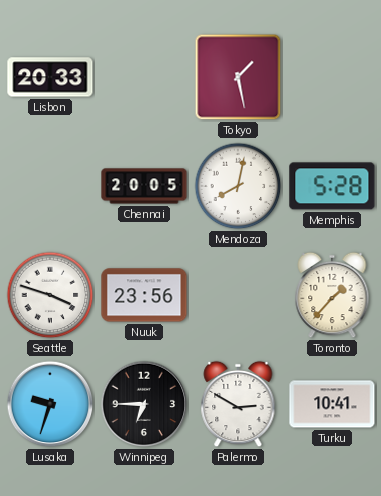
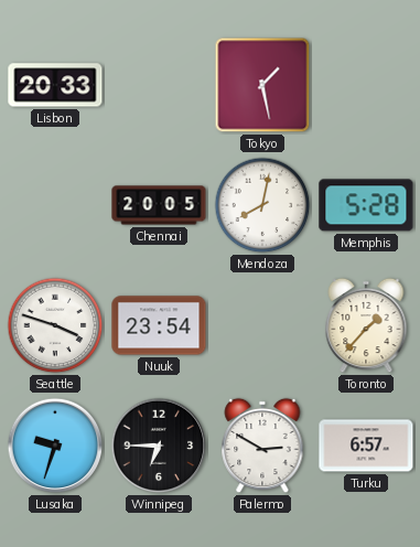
Nuuk: 23:56 -> 23:54 (159, 325)
Turku: 10:41 -> 6:57 (366, 446)
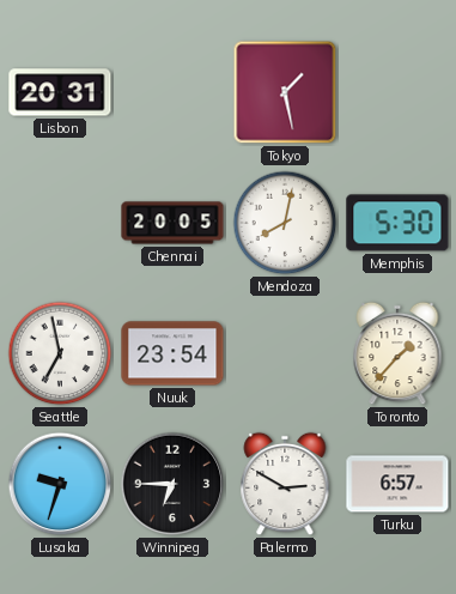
Lisbon: 20:33 -> 20:31 (60, 92)
Memphis: 5:28 -> 5:30 (397, 223)
Seattle: 3:48 -> 6:58 (60, 353)
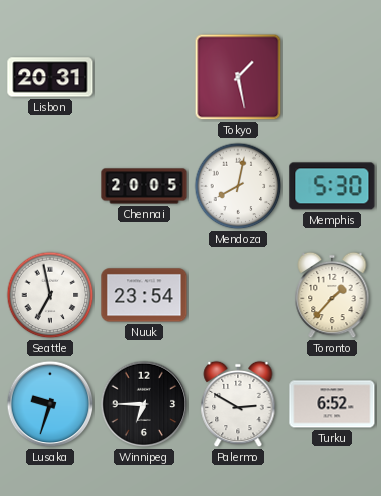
Turku: 6:57 -> 6:52 (332, 404)
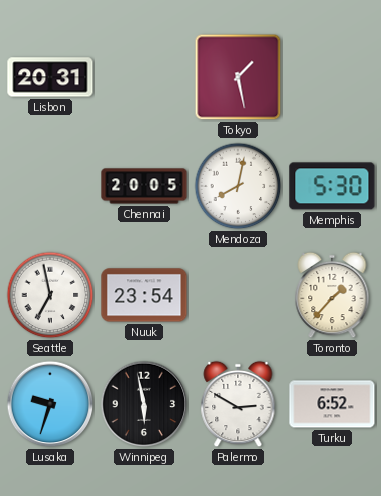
Winnipeg: 6:45 -> 5:58 (144, 404)
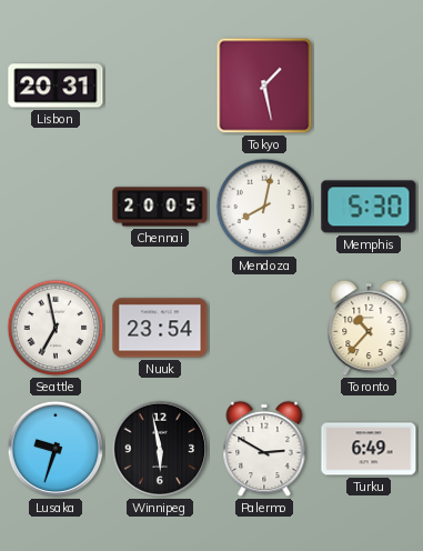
Toronto: 1:37 -> 10:37 (369, 328)
Turku: 6:52 -> 6:49 (369, 449)
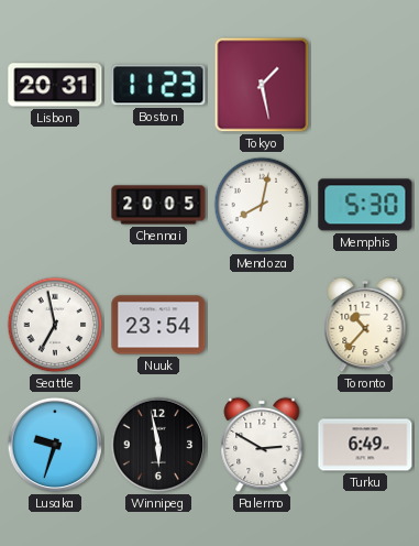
Boston: none -> 11:23 (158, 85)
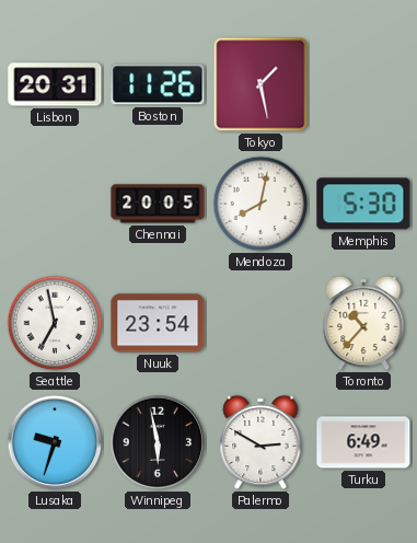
Boston: 11:23 -> 11:26 (158, 84)
